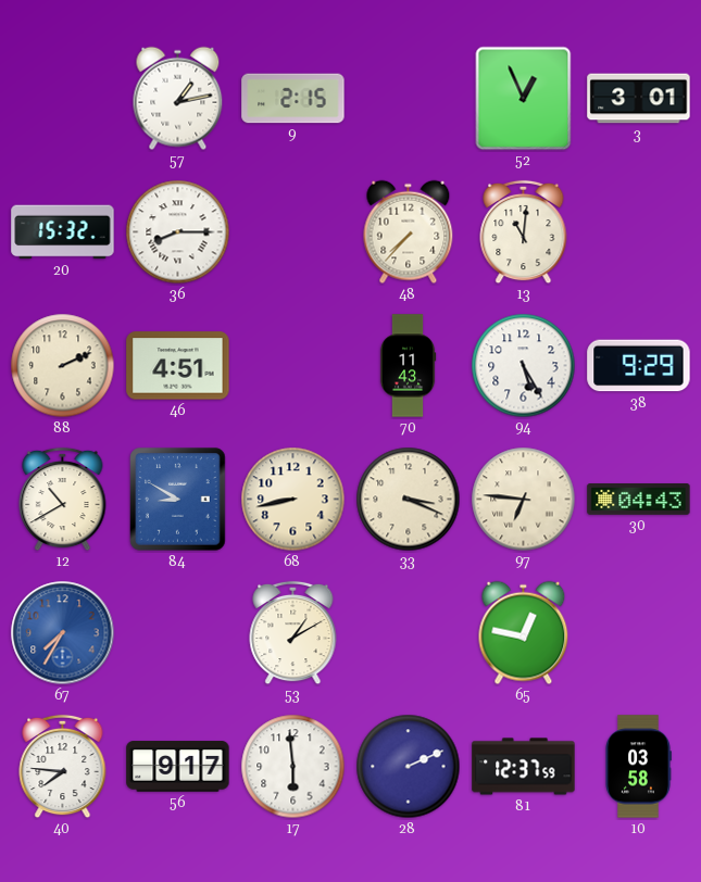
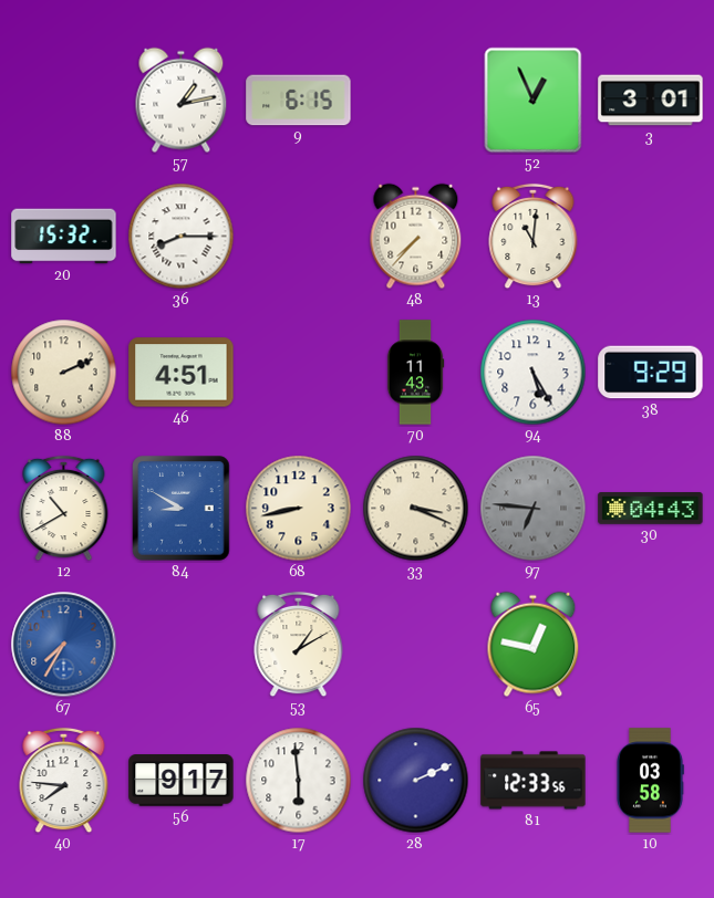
9: 2:15 -> 6:15 (299, 101)
97 dial: cream -> grey (534, 509)
81: 12:37 -> 12:33 (534, 781)
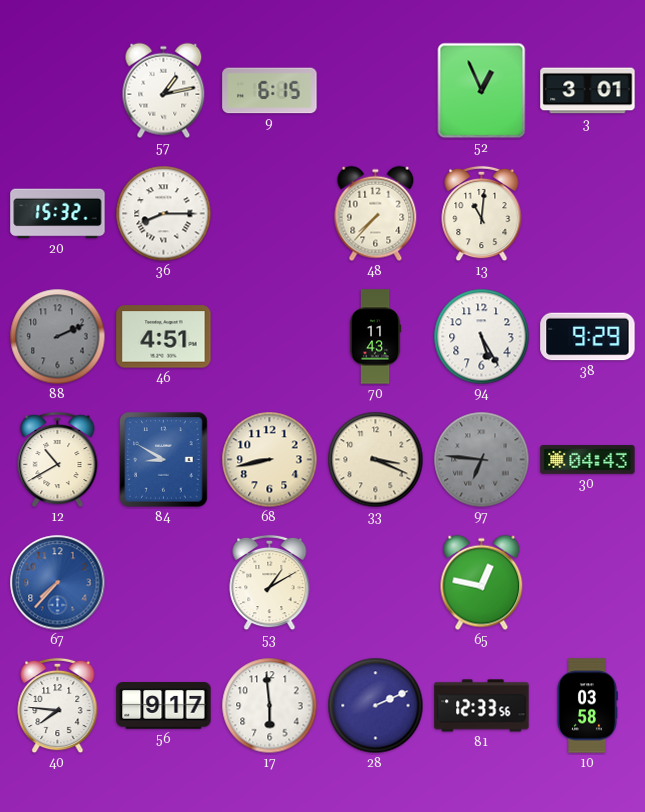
88 dial: cream -> grey (58, 337)
67: 7:35 -> 7:37 (58, 583)
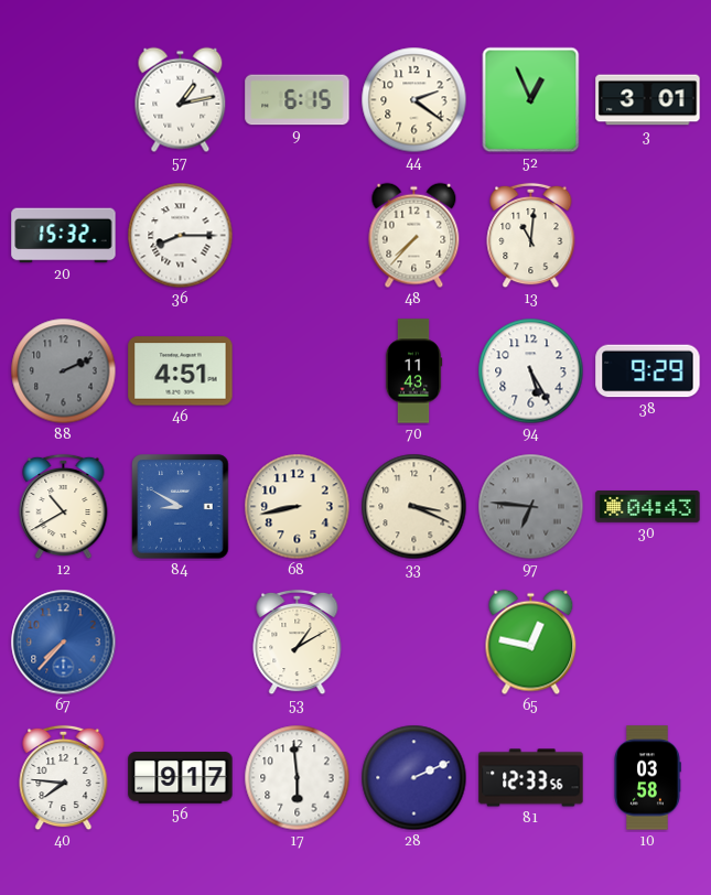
44: none -> 2:21 (414, 100)
